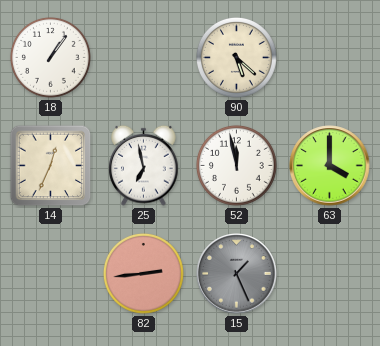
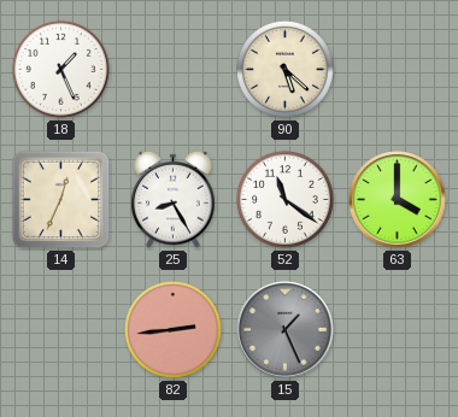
18: 1:06 -> 1:26 (60, 69)
25: 6:58 -> 8:25 (174, 199)
52: 11:58 -> 11:21 (284, 199)
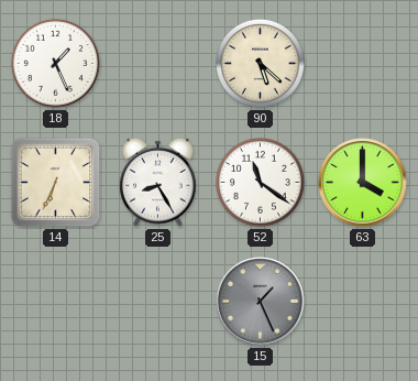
14: 12:34 -> 6:34 (56, 183)
82: 2:44 -> none (172, 329)
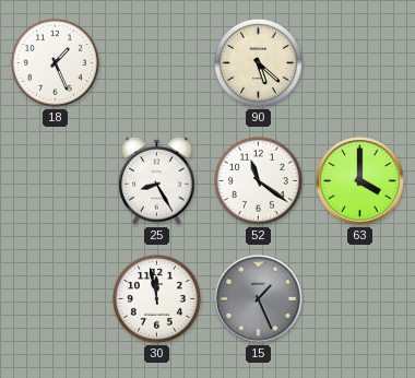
14: 6:34 -> none (56, 183)
30: none -> 11:58 (156, 298)
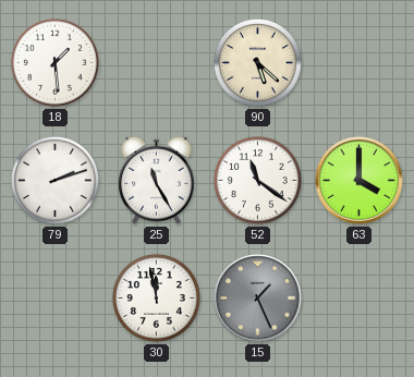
18: 1:26 -> 1:29 (54, 62)
79: none -> 2:12 (54, 180)
25: 8:25 -> 11:25 (157, 180)
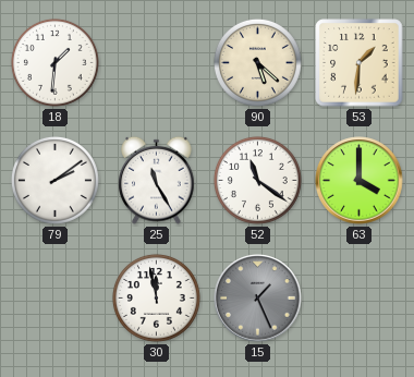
18: 1:29 -> 1:31 (54, 62)
53: none -> 1:31 (360, 63)
79: 2:12 -> 2:09 (54, 180)
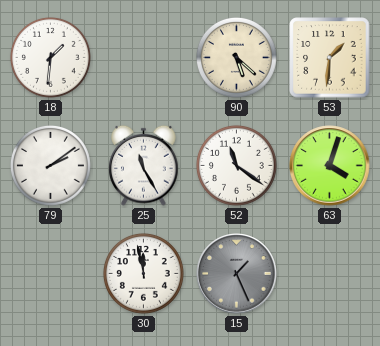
63: 4:00 -> 4:03 (330, 166)
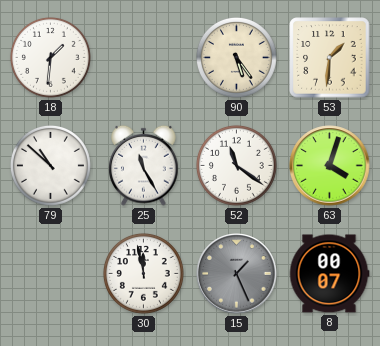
90: 5:22 -> 5:24 (236, 57)
79: 2:09 -> 10:52 (50, 165)
8: none -> 00:07 (329, 274)
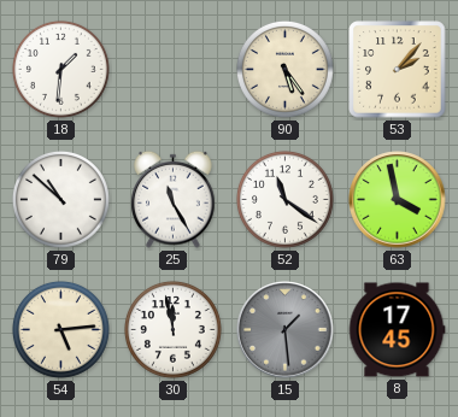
53: 1:31 -> 2:07 (398, 70)
63: 4:03 -> 3:58 (398, 200)
54: none -> 5:14 (60, 329)
15: 1:26 -> 1:29 (286, 330)
8: 00:07 -> 17:45 (397, 330)
